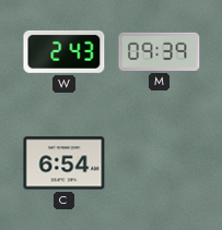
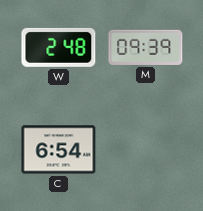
W: 2:43 -> 2:48 (59, 47)
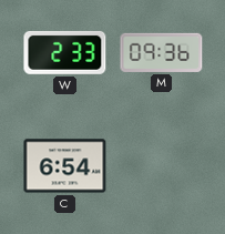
W: 2:48 -> 2:33 (65, 52)
M: 09:39 -> 09:36 (162, 52)
